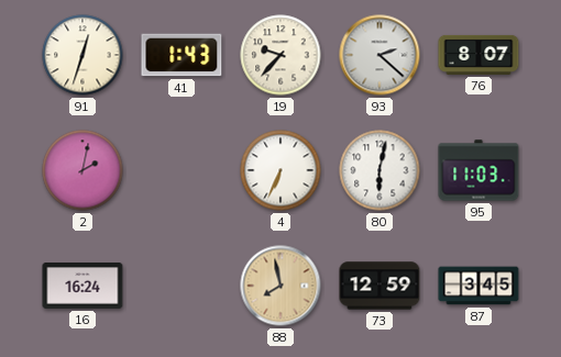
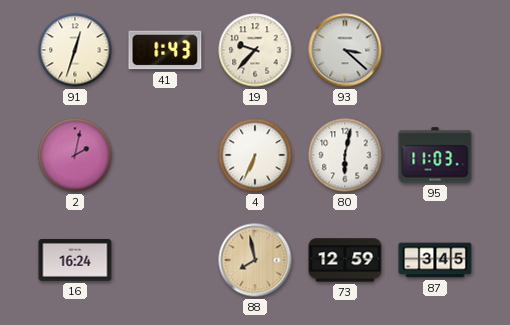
93: 2:22 -> 3:22 (345, 50)
76: 8:07 -> none (479, 55)
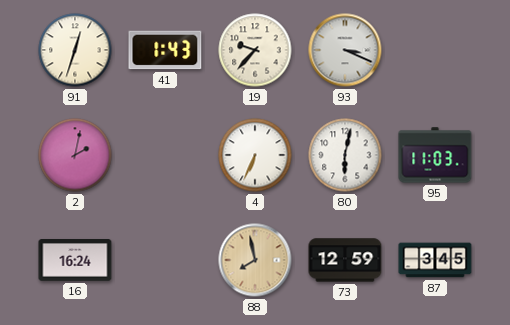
93: 3:22 -> 3:19 (345, 50)
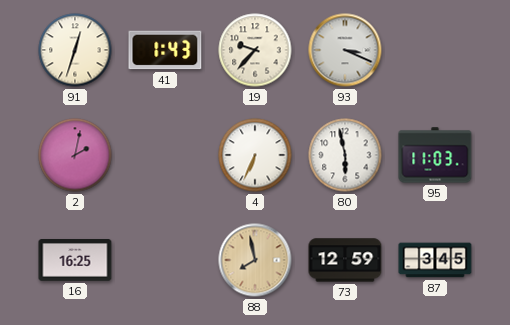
80: 6:02 -> 5:58 (345, 155)
16: 16:24 -> 16:25 (75, 261)
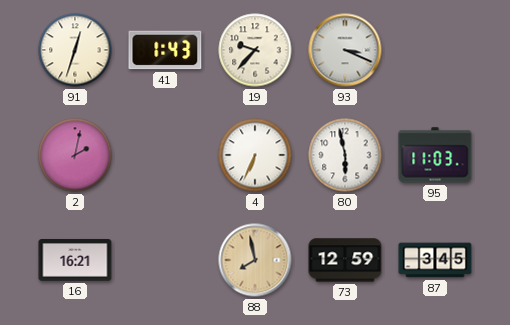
16: 16:25 -> 16:21 (75, 261)
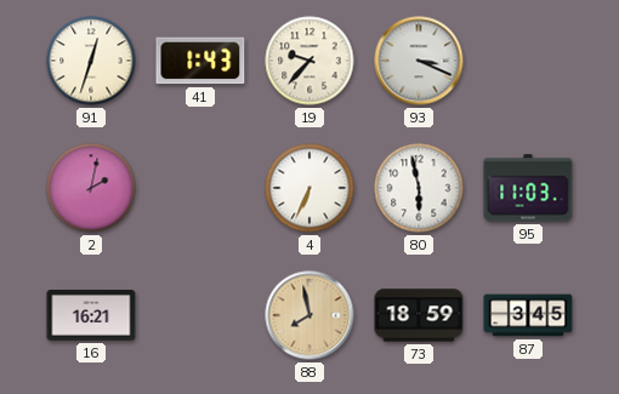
73: 12:59 -> 18:59 (419, 315)
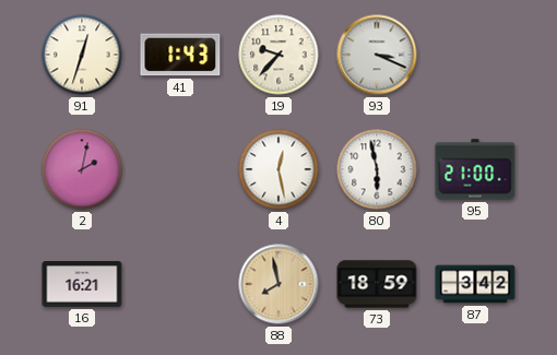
4: 6:34 -> 12:28 (278, 169)
95: 11:03 -> 21:00 (475, 169)
87: 3:45 -> 3:42 (475, 284)
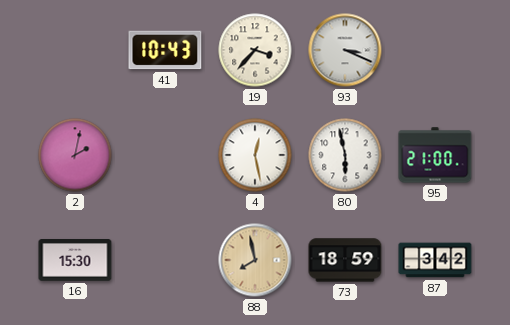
91: 12:33 -> none (82, 55)
41: 1:43 -> 10:43 (165, 50)
19: 9:37 -> 3:37 (255, 50)
16: 16:21 -> 15:30 (75, 261)
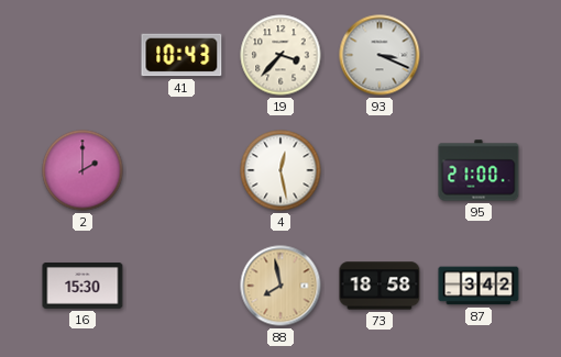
2: 2:02 -> 2:00 (82, 170)
80: 5:58 -> none (345, 155)
73: 18:59 -> 18:58 (380, 286)
